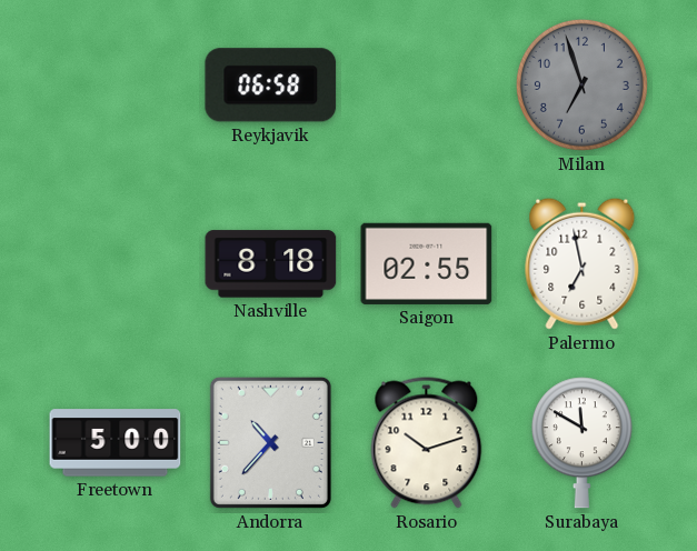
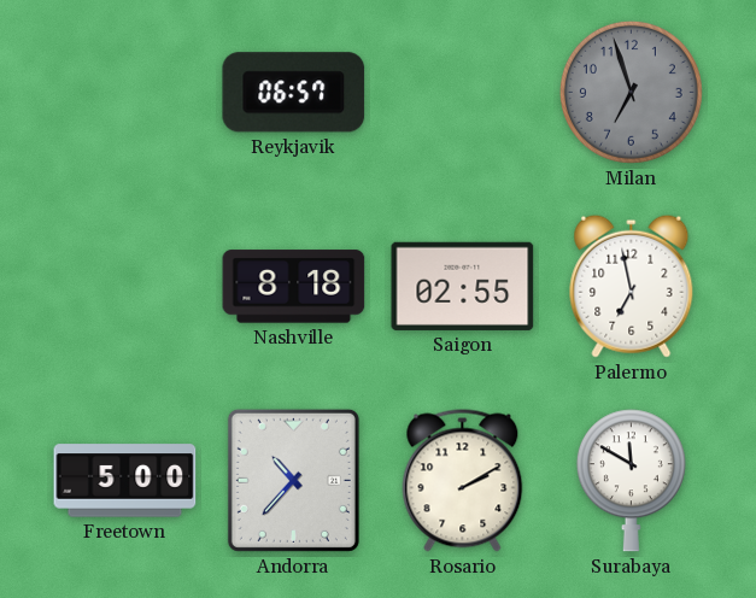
Reykjavik: 06:58 -> 06:57 (294, 93)
Rosario: 10:12 -> 2:10 (463, 481)
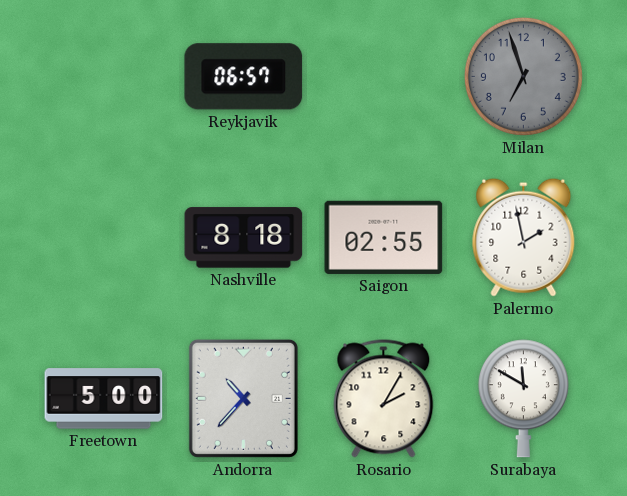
Palermo: 6:58 -> 1:58 (524, 237)
Rosario: 2:10 -> 2:05 (384, 399)
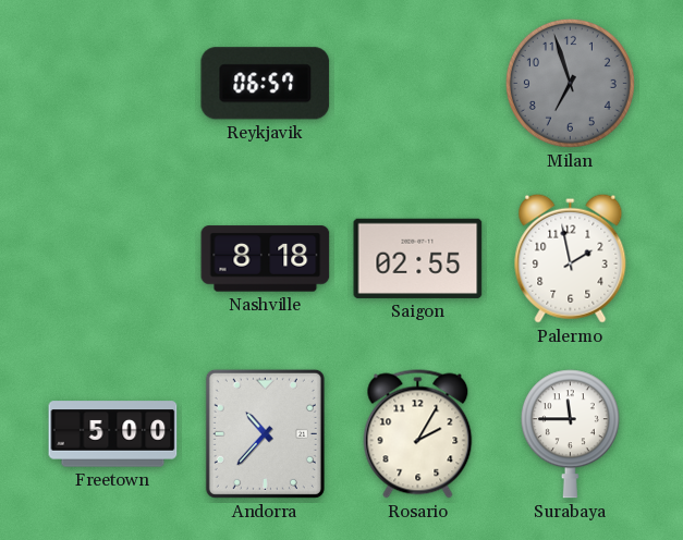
Surabaya: 11:50 -> 11:45 (570, 434)
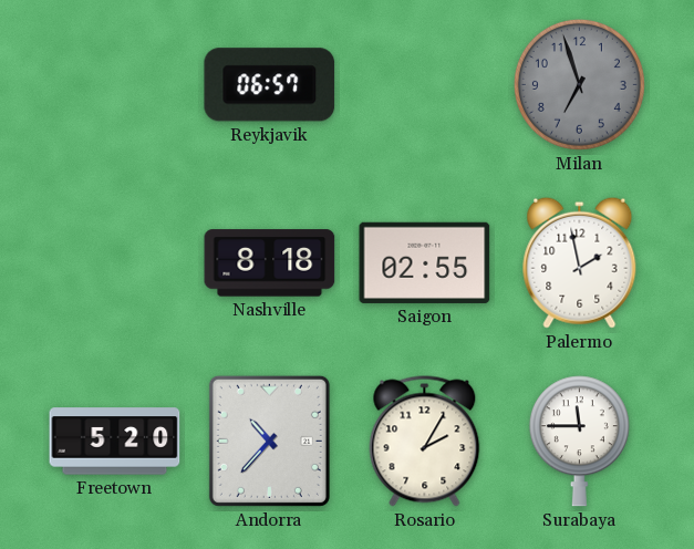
Freetown: 5:00 -> 5:20 (115, 442)
